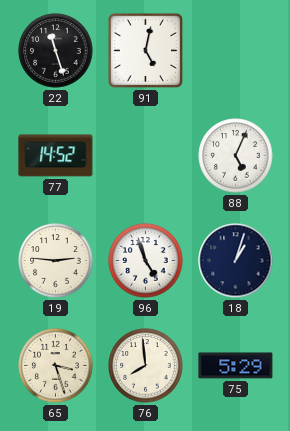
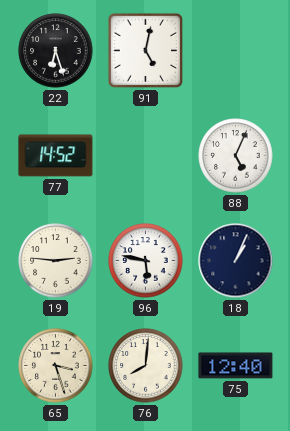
22: 11:27 -> 6:27 (56, 51)
96: 4:57 -> 5:47 (146, 261)
18: 1:03 -> 1:04 (236, 261)
76: 7:59 -> 8:01 (146, 366)
75: 5:29 -> 12:40 (236, 366)
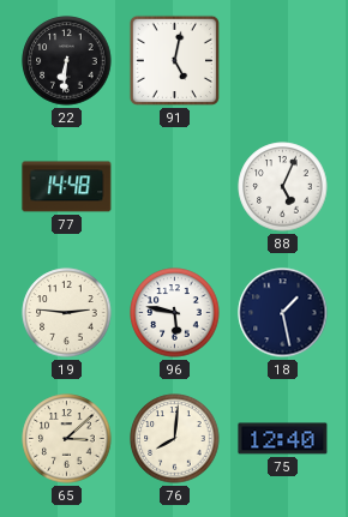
22: 6:27 -> 6:31 (67, 61)
77: 14:52 -> 14:48 (67, 187)
18: 1:04 -> 1:28 (283, 313)
65: 3:27 -> 3:08 (67, 439)
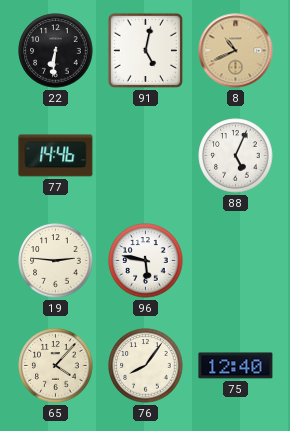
8: none -> 10:41 (236, 51)
77: 14:48 -> 14:46 (56, 156)
18: 1:28 -> none (283, 313)
65: 3:08 -> 4:07 (56, 366)
76: 8:01 -> 8:06 (146, 366)
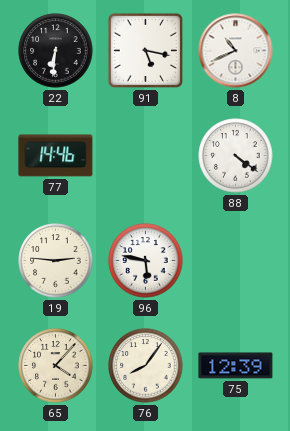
91: 5:02 -> 5:17 (145, 50)
8 dial: champagne -> white (236, 51)
88: 5:04 -> 4:21 (236, 156)
75: 12:40 -> 12:39 (236, 366)
